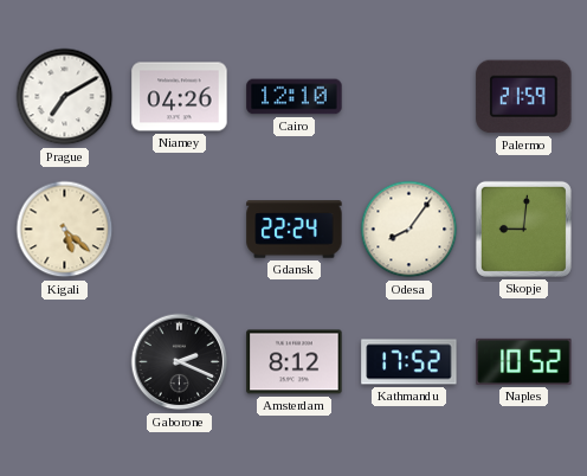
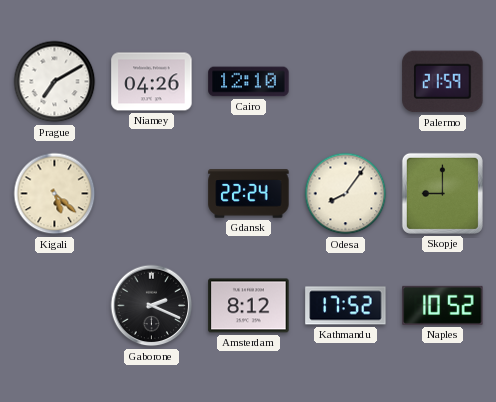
Skopje: 9:01 -> 9:00 (442, 193)
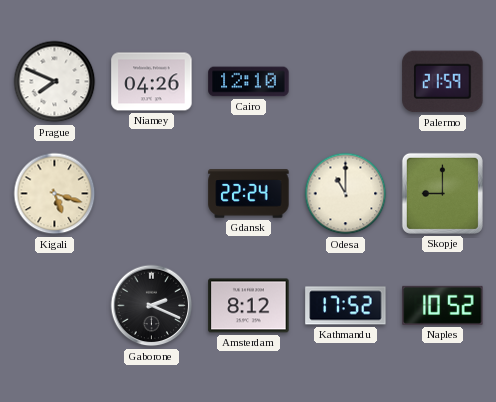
Prague: 7:10 -> 7:49 (55, 82)
Kigali: 5:22 -> 5:18 (55, 194)
Odesa: 8:06 -> 11:00 (346, 194)
